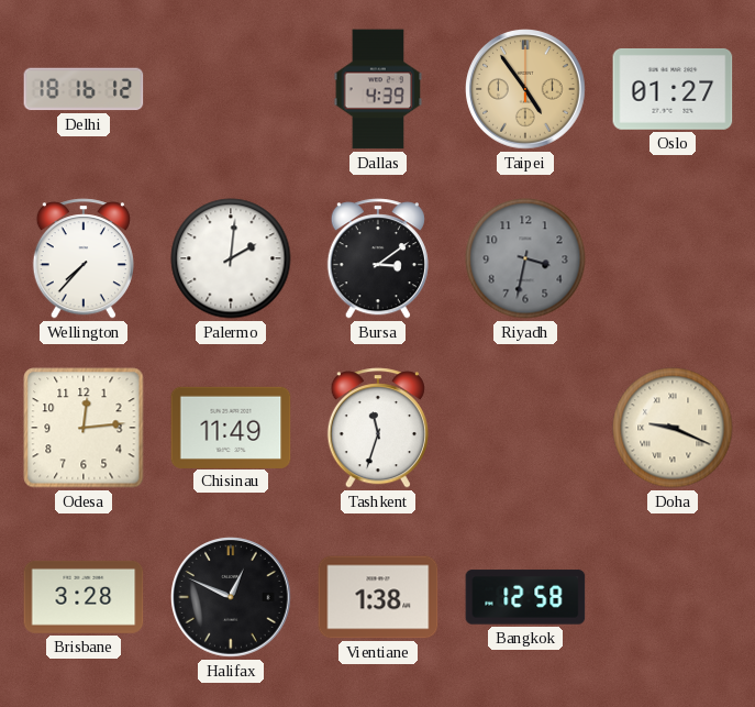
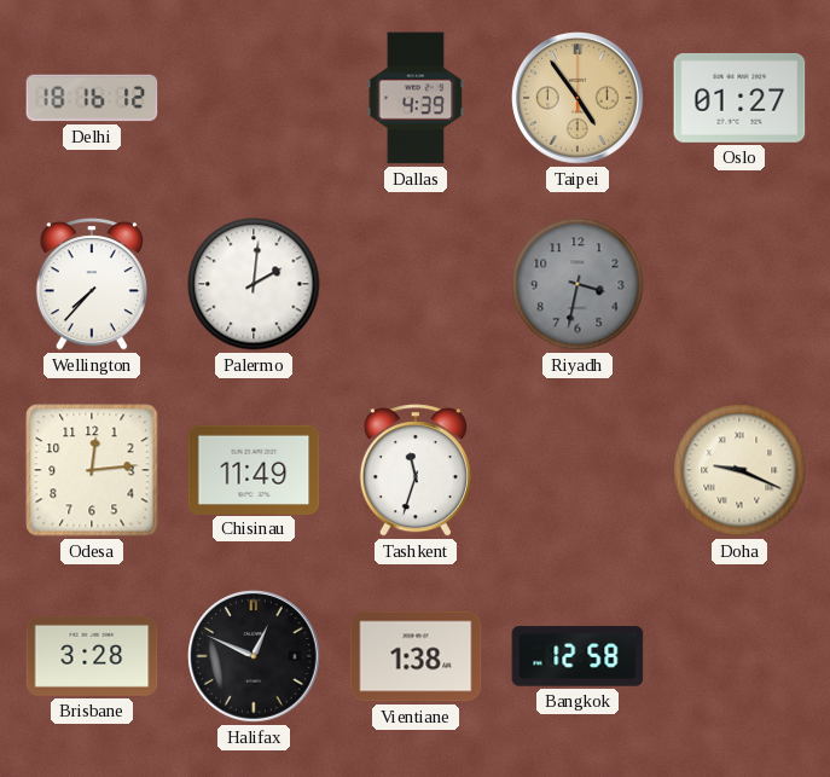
Bursa: 3:09 -> none (378, 258)
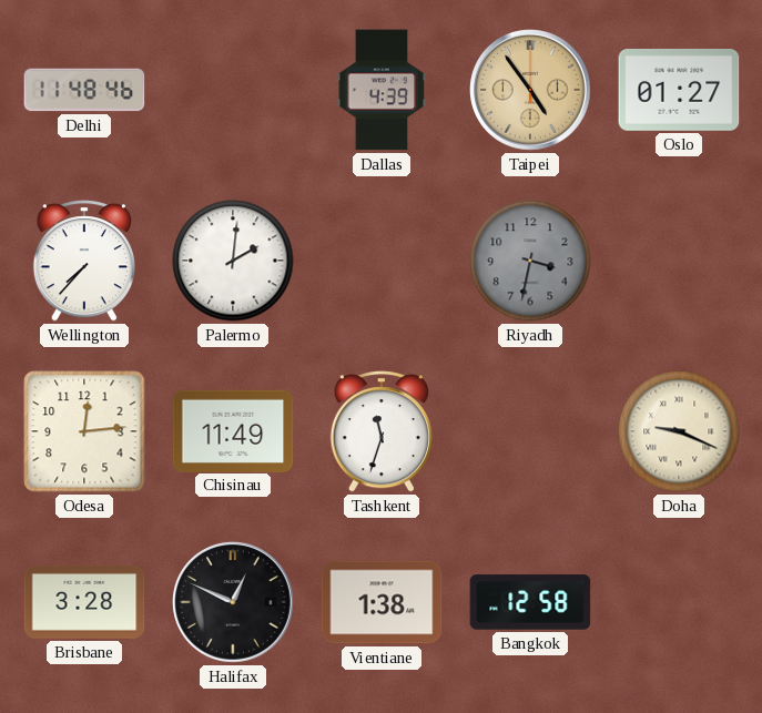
Delhi: 18:16 -> 11:48 (84, 90)
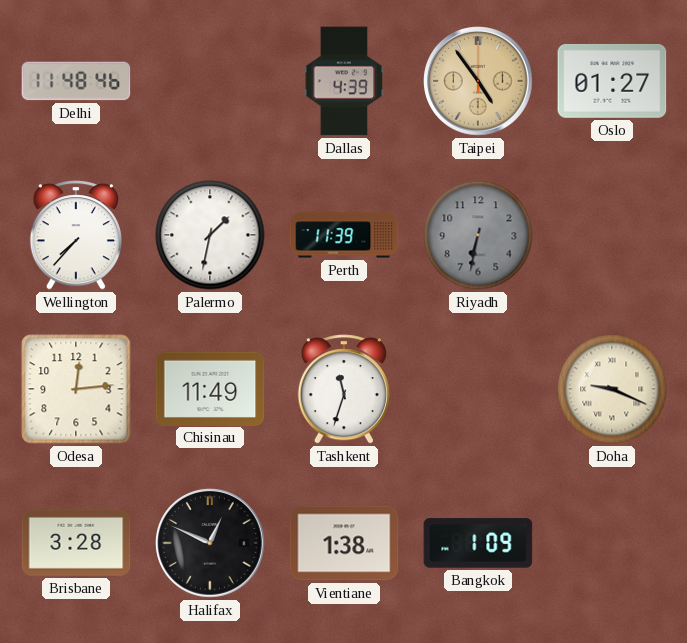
Palermo: 2:01 -> 1:32 (210, 235)
Perth: none -> 11:39 (344, 235)
Riyadh: 3:32 -> 6:32 (478, 235)
Bangkok: 12:58 -> 1:09 (478, 543)
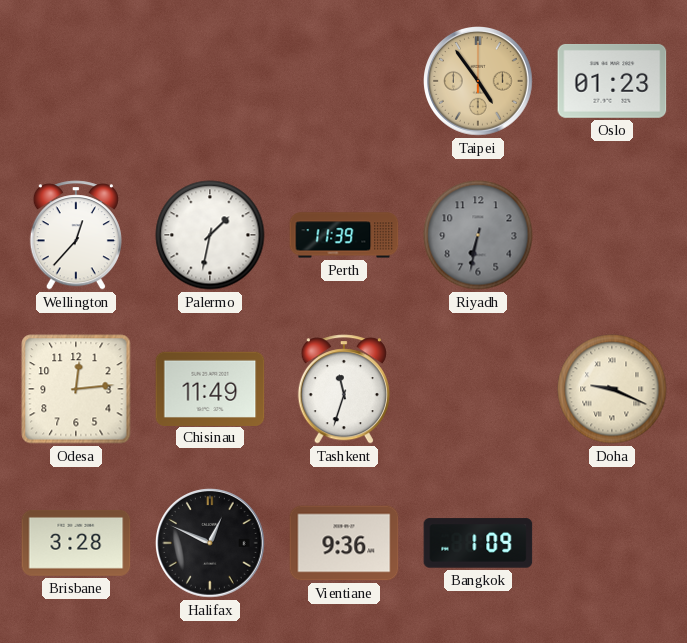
Delhi: 11:48 -> none (76, 81)
Dallas: 4:39 -> none (344, 81)
Oslo: 01:27 -> 01:23 (612, 81)
Wellington: 7:37 -> 12:37 (76, 235)
Vientiane: 1:38 -> 9:36 (344, 543)
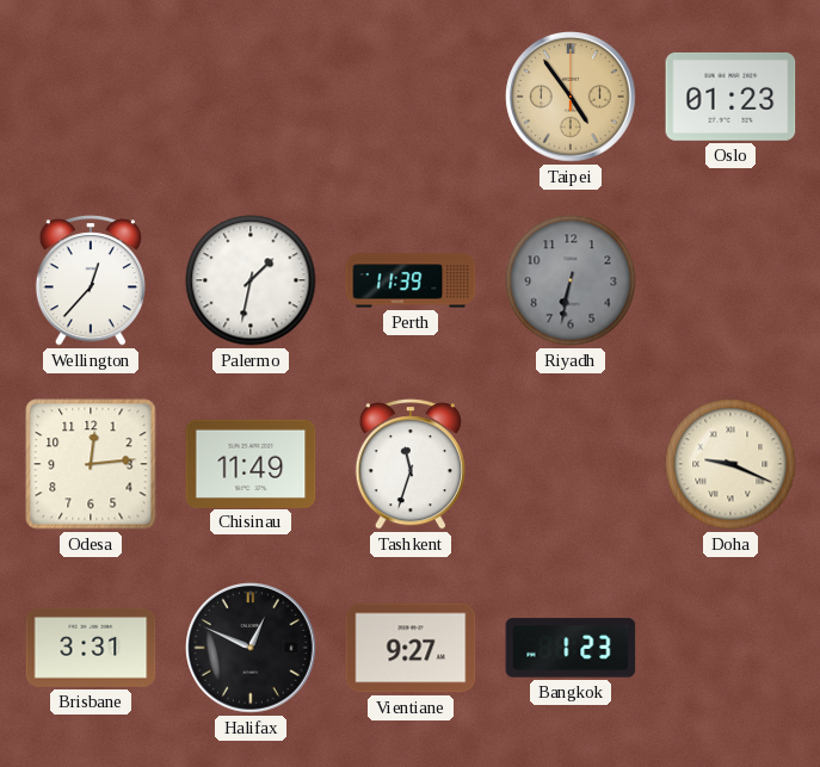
Brisbane: 3:28 -> 3:31 (91, 648)
Vientiane: 9:36 -> 9:27 (411, 648)
Bangkok: 1:09 -> 1:23 (571, 648)
